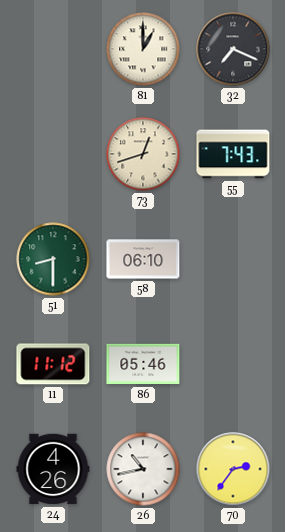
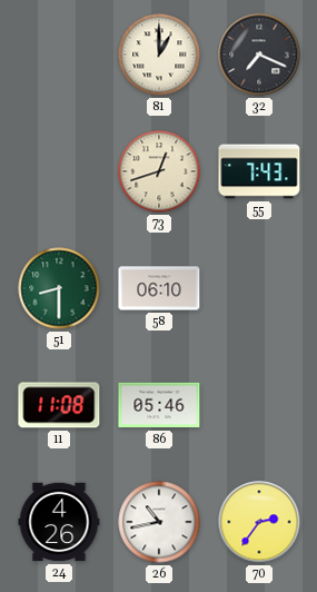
11: 11:12 -> 11:08 (59, 405)
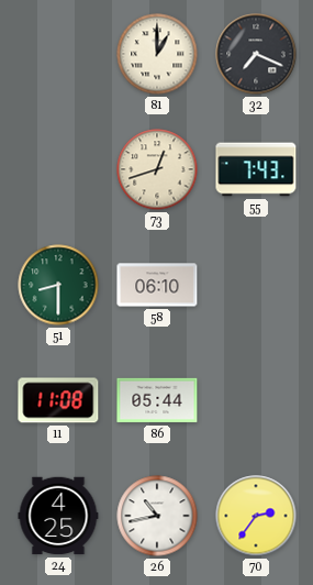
86: 05:46 -> 05:44 (157, 400)
24: 4:26 -> 4:25 (58, 516)
